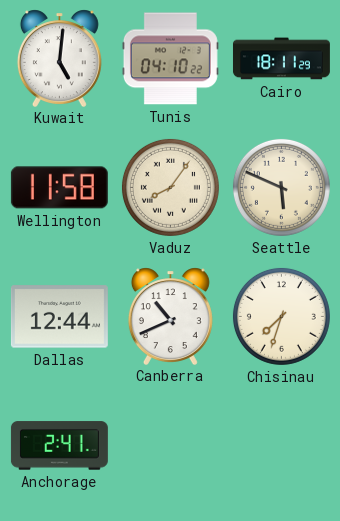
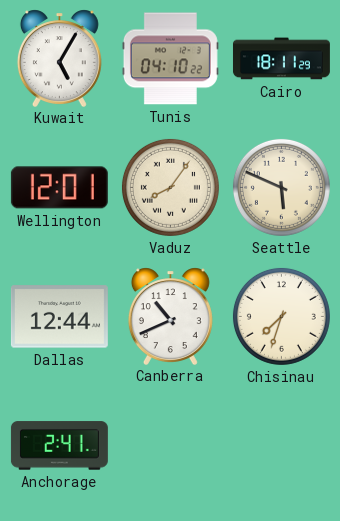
Kuwait: 5:01 -> 5:05 (59, 58)
Wellington: 11:58 -> 12:01 (59, 188)
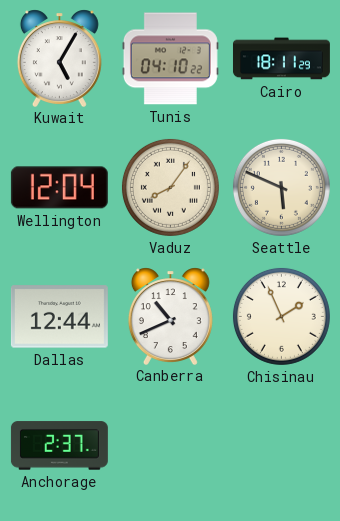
Wellington: 12:01 -> 12:04 (59, 188)
Chisinau: 7:33 -> 1:56 (281, 316)
Anchorage: 2:41 -> 2:37 (59, 446)
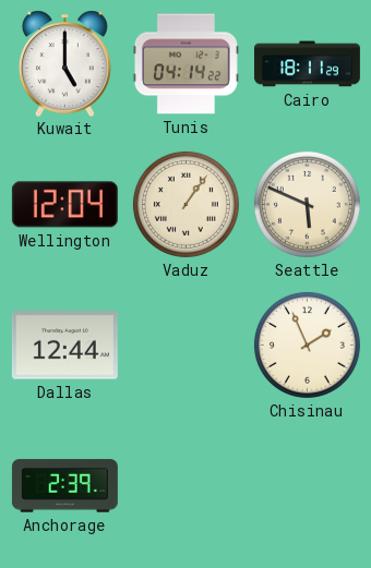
Kuwait: 5:05 -> 5:00 (64, 63)
Tunis: 04:10 -> 04:14 (185, 64)
Vaduz: 8:06 -> 1:06 (185, 204)
Canberra: 10:41 -> none (170, 316)
Anchorage: 2:37 -> 2:39 (64, 486)
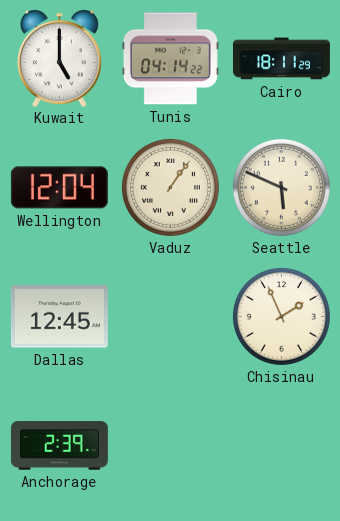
Dallas: 12:44 -> 12:45 (59, 317)
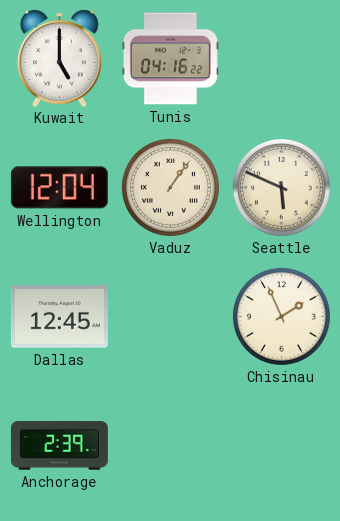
Tunis: 04:14 -> 04:16 (170, 59)
Cairo: 18:11 -> none (281, 59)
